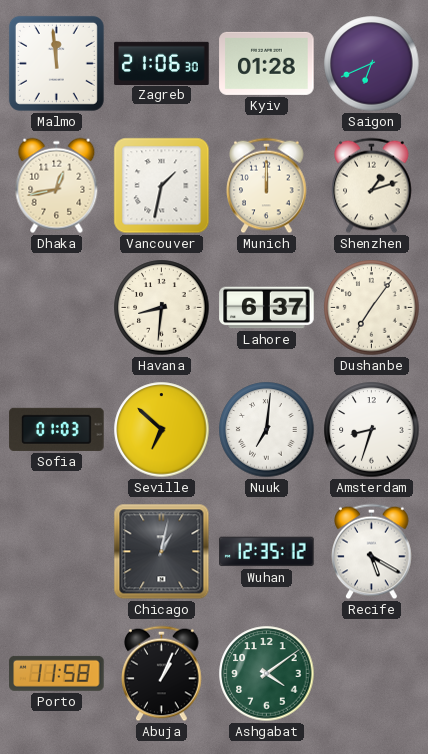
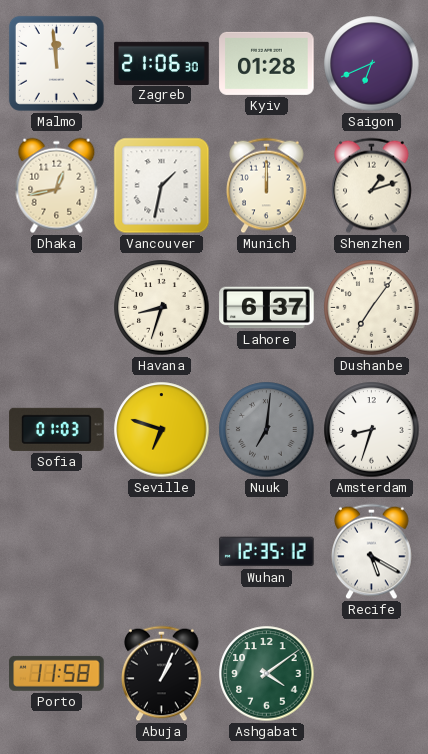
Havana: 8:31 -> 8:33 (162, 308)
Seville: 6:52 -> 6:48 (162, 430)
Nuuk dial: white -> grey (267, 430)
Chicago: 1:02 -> none (162, 552)
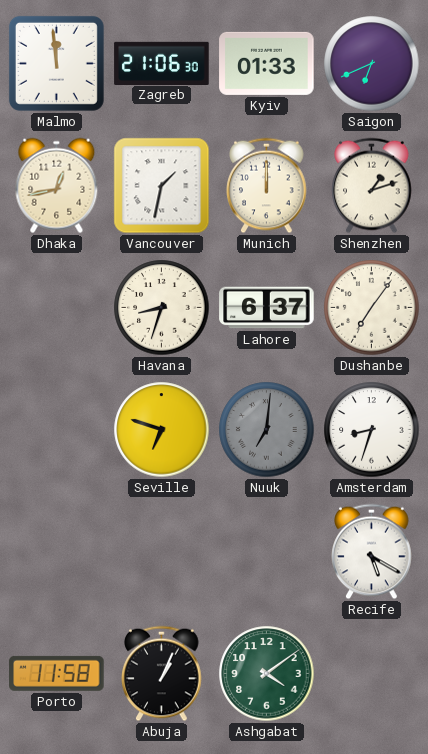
Kyiv: 01:28 -> 01:33 (267, 63)
Sofia: 01:03 -> none (57, 429)
Wuhan: 12:35 -> none (267, 552)
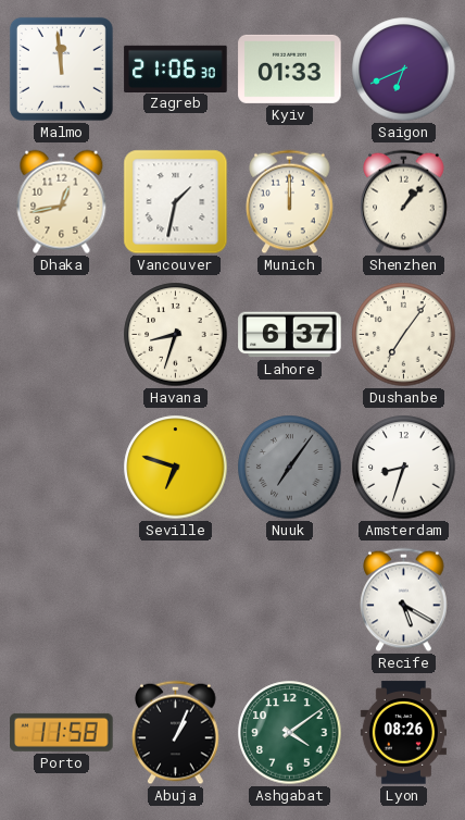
Shenzhen: 1:12 -> 1:07 (404, 202)
Nuuk: 7:01 -> 7:06 (290, 468)
Lyon: none -> 08:26 (403, 733)
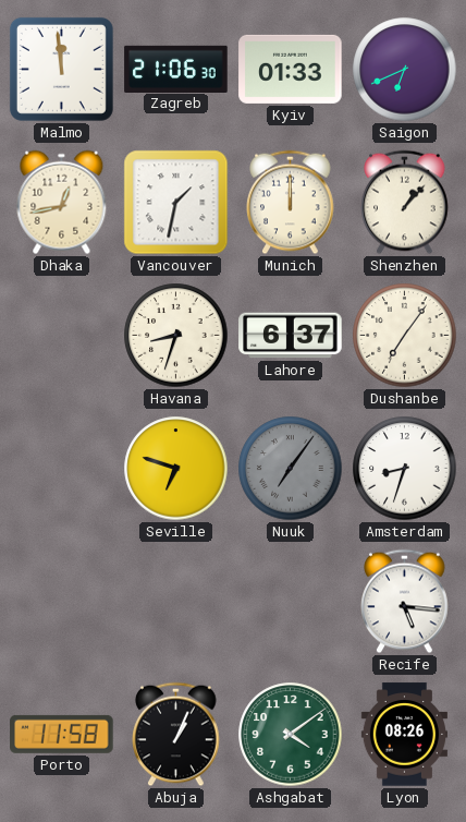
Recife: 5:20 -> 5:16 (405, 602)
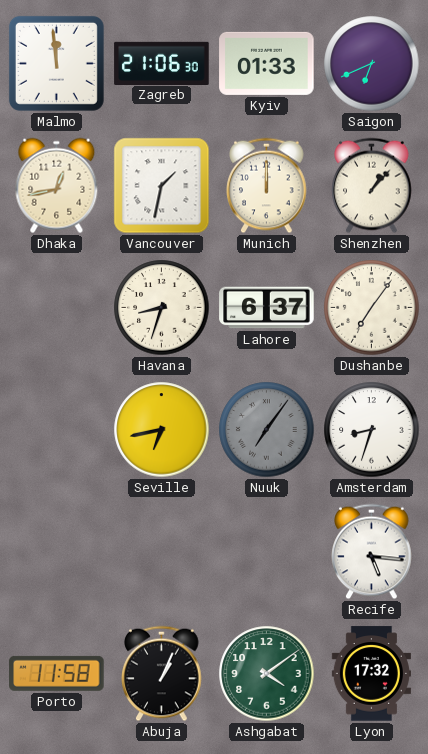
Seville: 6:48 -> 6:43 (162, 430)
Lyon: 08:26 -> 17:32 (371, 674)
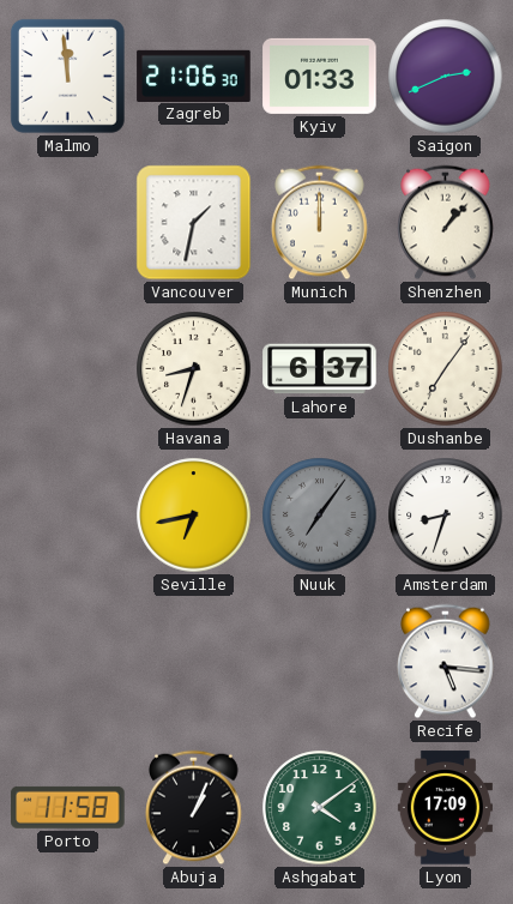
Saigon: 6:41 -> 2:41 (446, 77)
Dhaka: 12:43 -> none (57, 186)
Lyon: 17:32 -> 17:09 (445, 808)
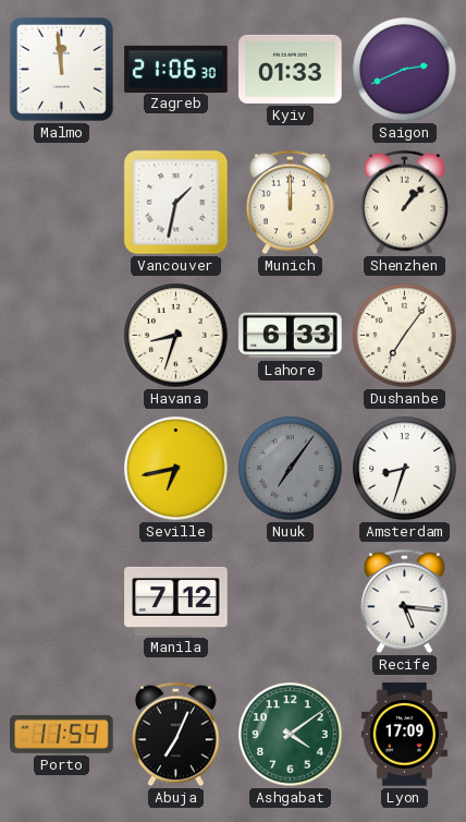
Lahore: 6:37 -> 6:33 (291, 336)
Manila: none -> 7:12 (176, 601)
Porto: 11:58 -> 11:54 (62, 734)
Abuja: 1:04 -> 7:04 (176, 735)
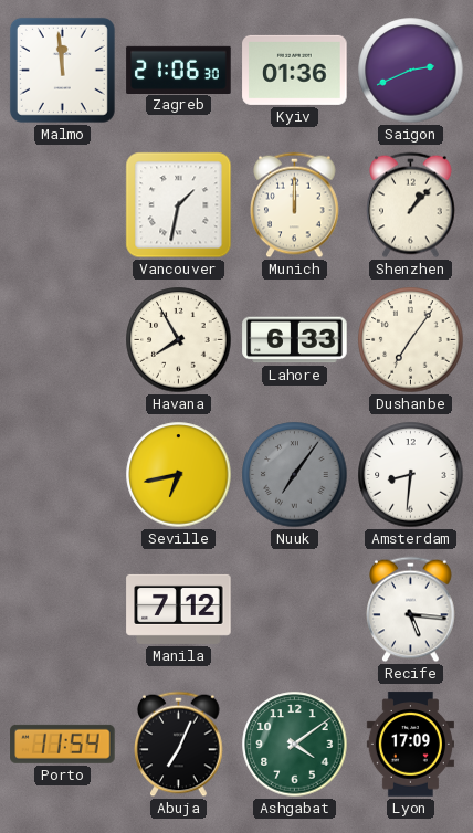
Kyiv: 01:33 -> 01:36 (295, 70)
Havana: 8:33 -> 7:55 (179, 340)
Amsterdam: 8:33 -> 8:31 (411, 475)
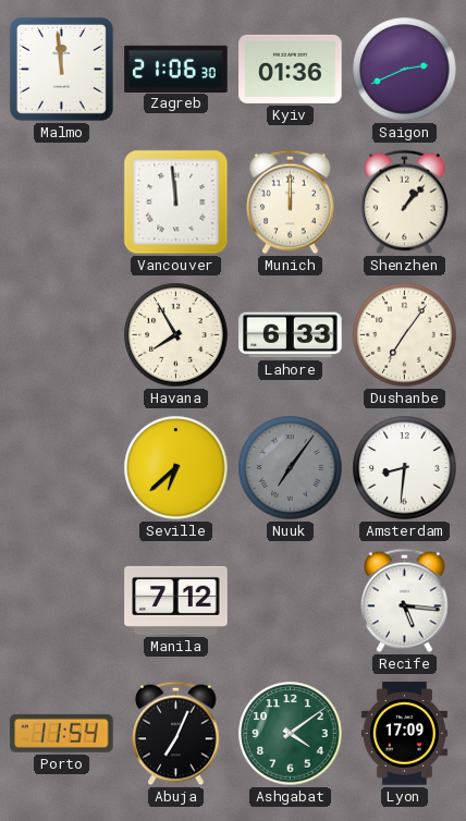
Vancouver: 1:32 -> 11:59 (176, 203)
Seville: 6:43 -> 6:38 (176, 468)
